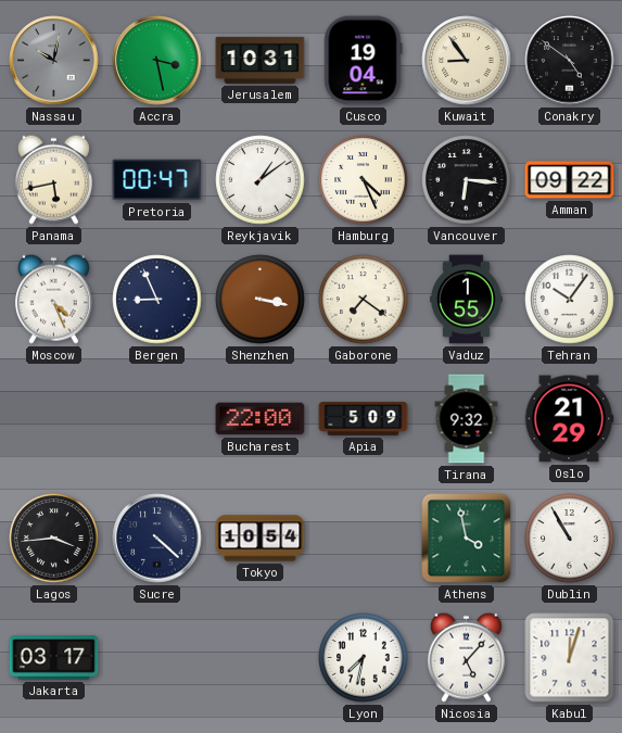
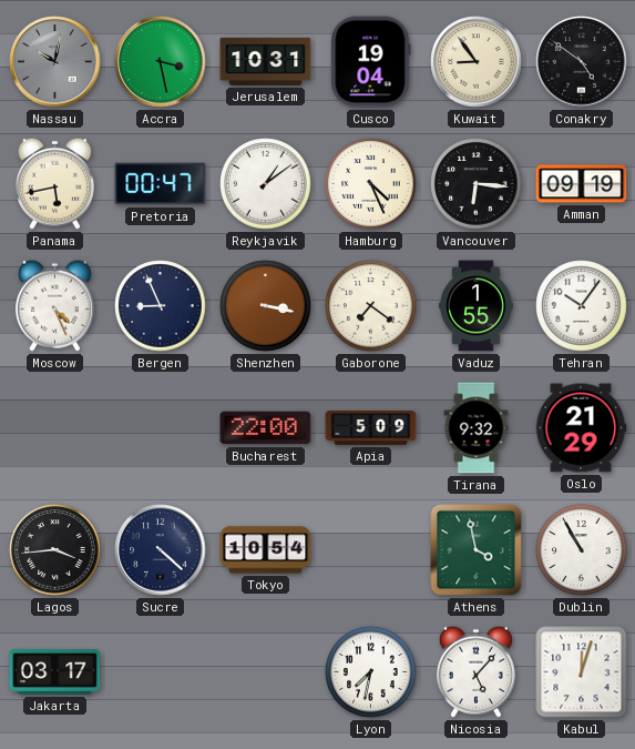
Amman: 09:22 -> 09:19 (582, 184)
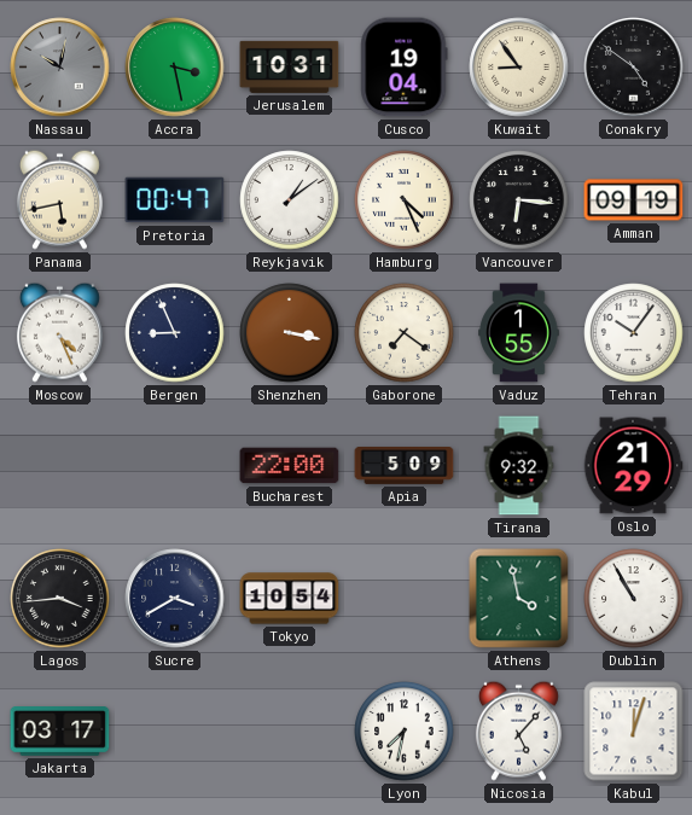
Sucre: 4:22 -> 3:40 (175, 599)
